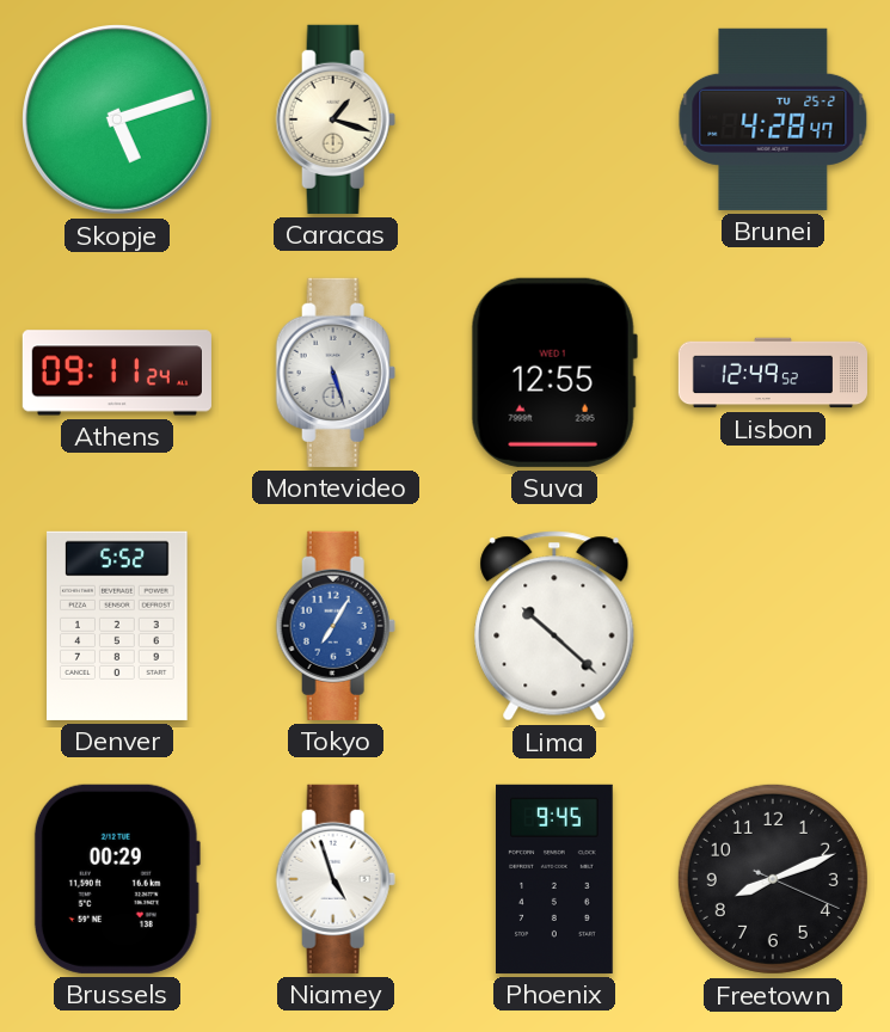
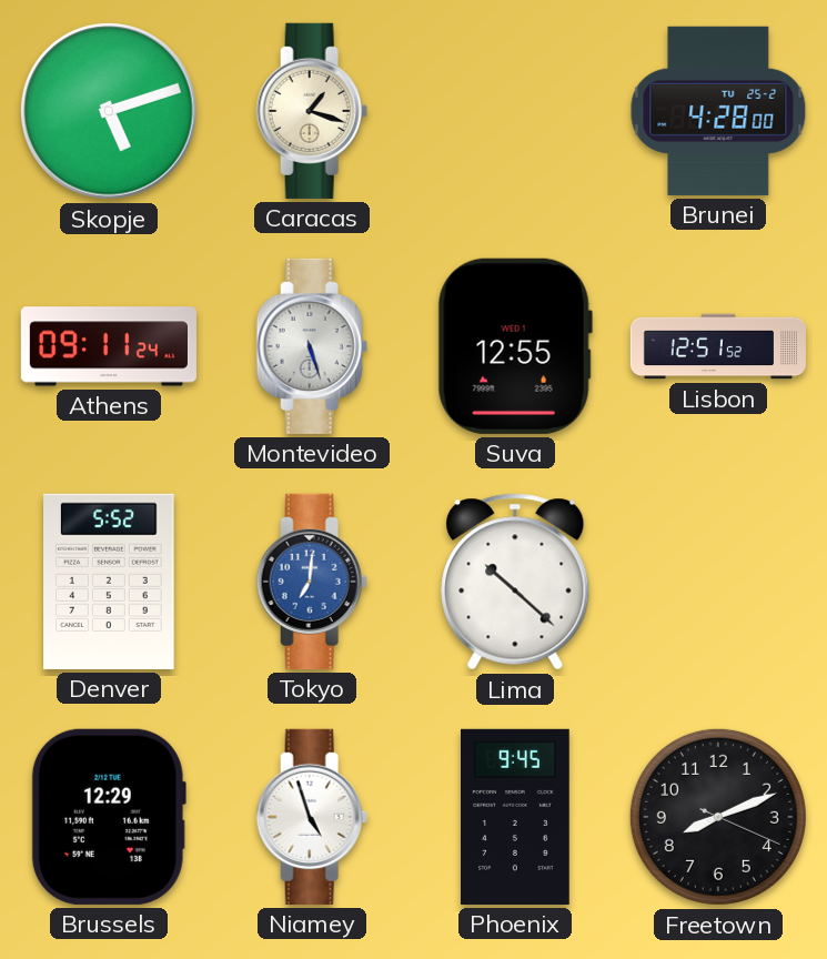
Brunei: 4:28:47 -> 4:28:00 (718, 111)
Lisbon: 12:49 -> 12:51 (717, 346)
Tokyo: 7:05 -> 7:01 (312, 582)
Brussels: 00:29 -> 12:29 (109, 817)
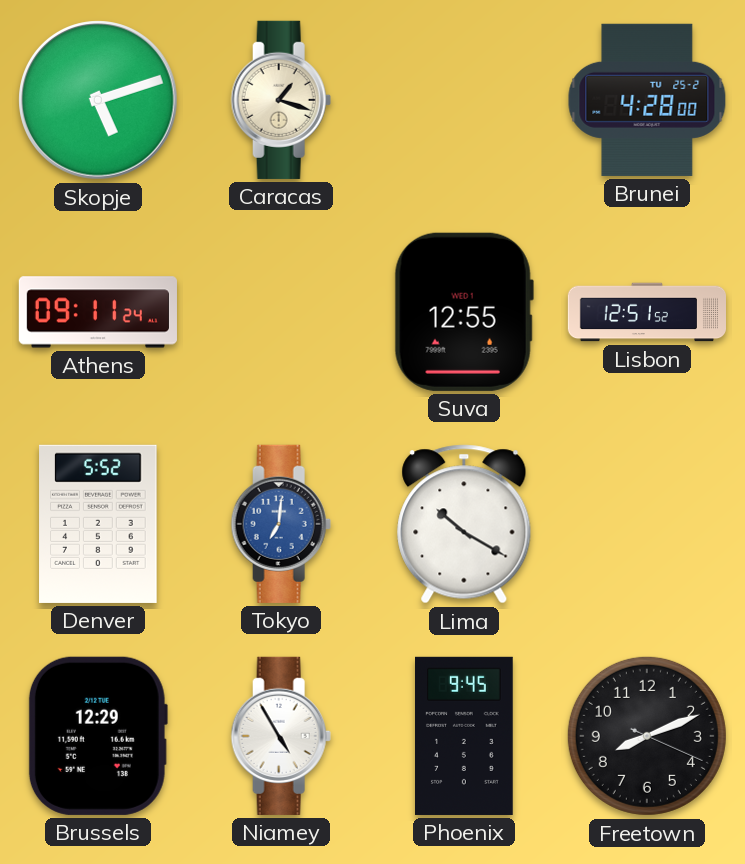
Montevideo: 5:27 -> none (312, 346)
Lima: 10:22 -> 10:20 (464, 524)
Niamey: 4:57 -> 4:55 (281, 736)
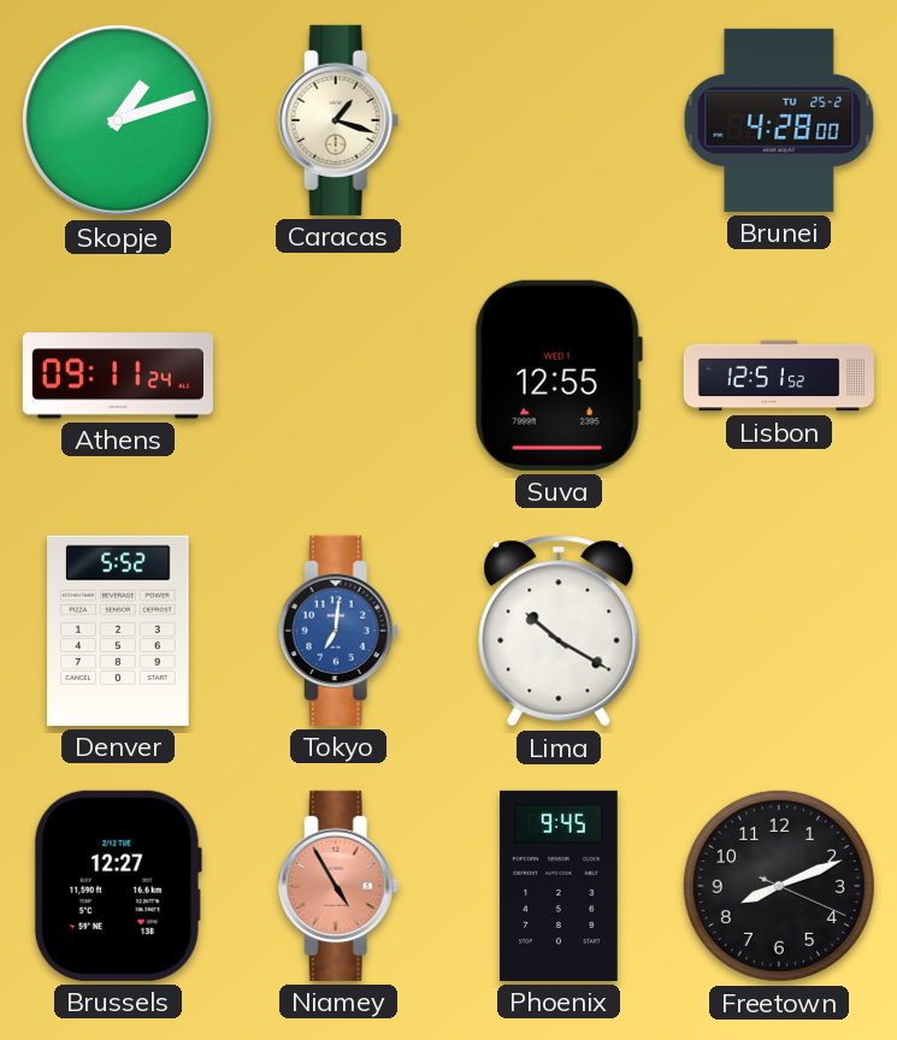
Skopje: 5:12 -> 1:12 (118, 120)
Brussels: 12:29 -> 12:27 (118, 886)
Niamey dial: white -> salmon (338, 886)
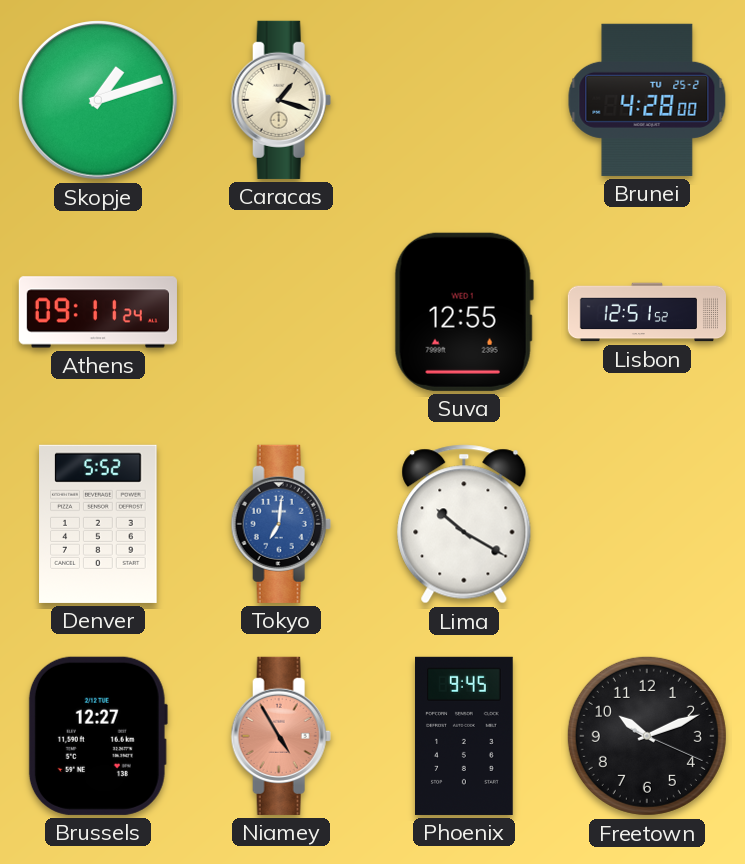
Freetown: 8:11 -> 10:11 (647, 736)
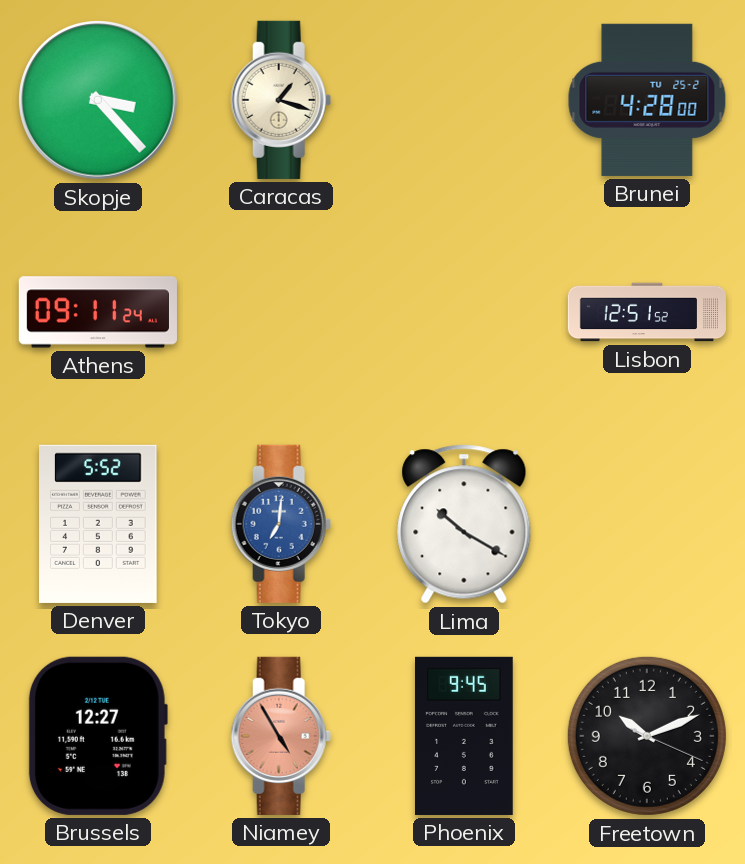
Skopje: 1:12 -> 3:23 (98, 100)
Suva: 12:55 -> none (464, 312)
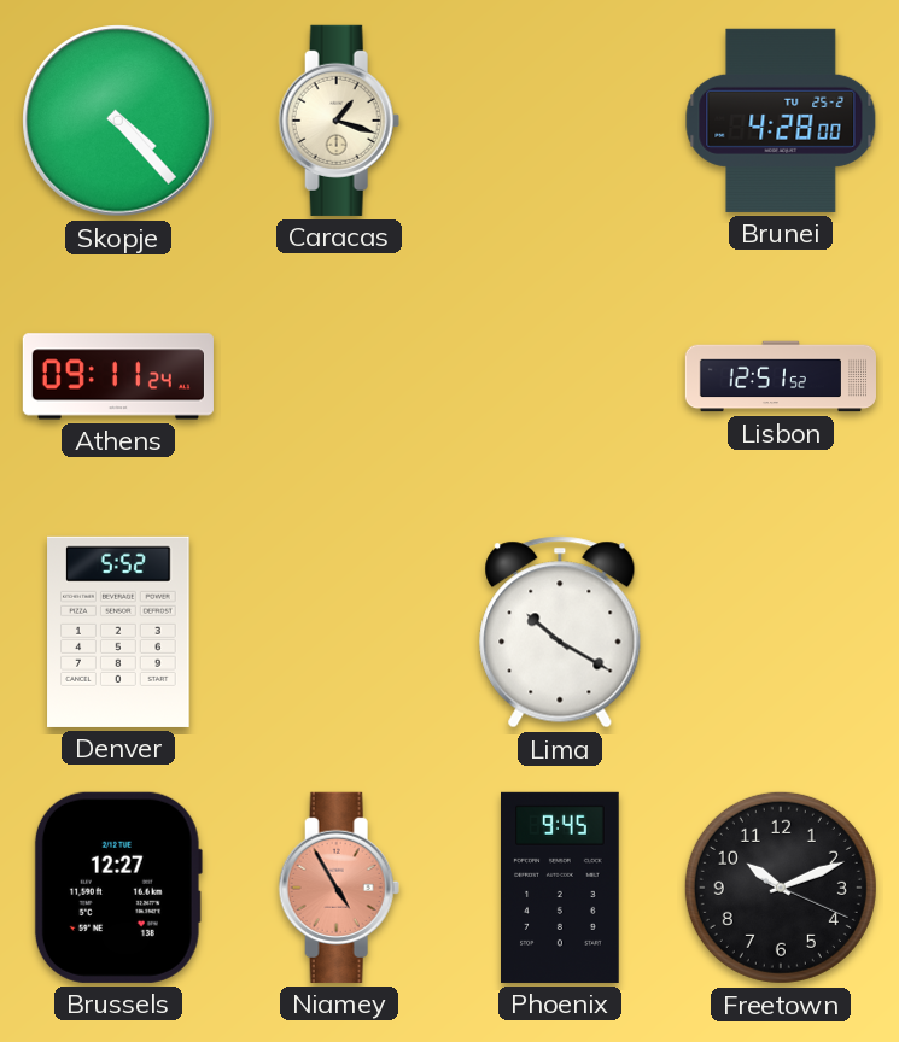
Skopje: 3:23 -> 4:23 (118, 121)
Tokyo: 7:01 -> none (281, 524)
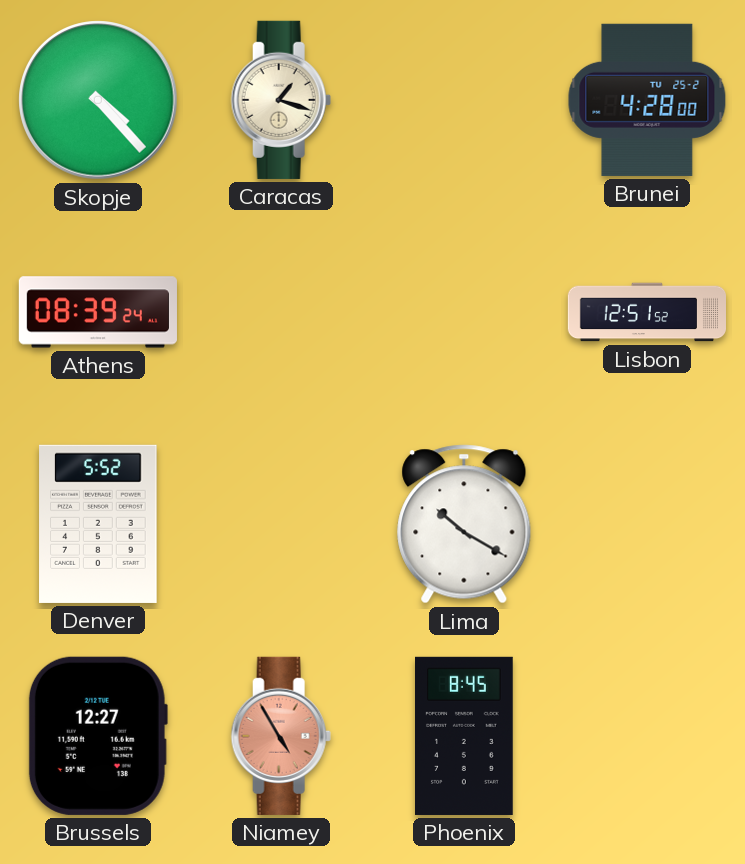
Athens: 09:11 -> 08:39 (98, 312)
Phoenix: 9:45 -> 8:45 (465, 736)
Freetown: 10:11 -> none (781, 888)
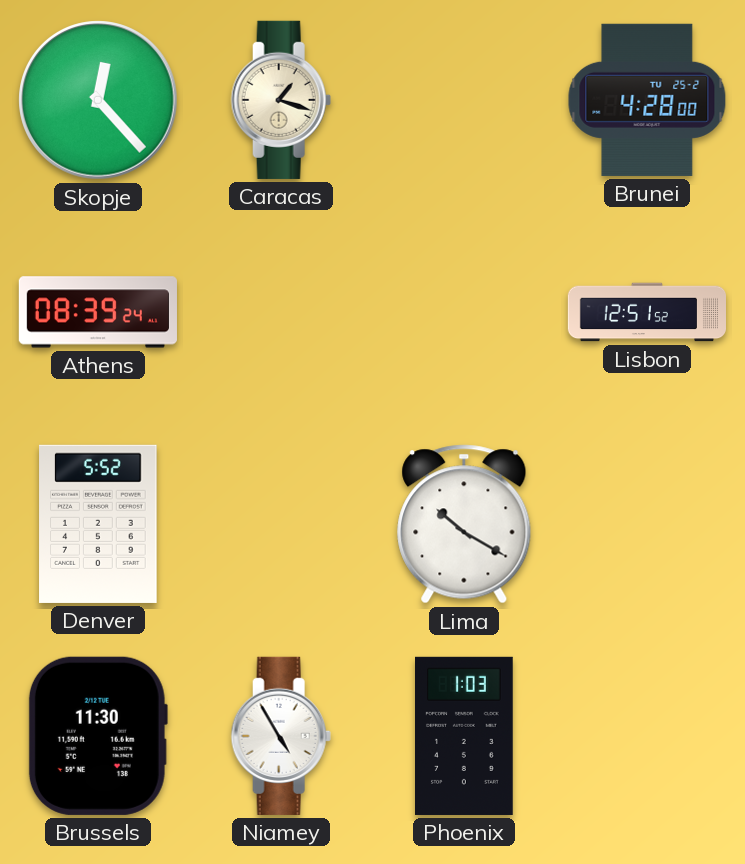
Skopje: 4:23 -> 12:23 (98, 100)
Brussels: 12:27 -> 11:30 (98, 736)
Niamey dial: salmon -> white (281, 736)
Phoenix: 8:45 -> 1:03 (465, 736)
